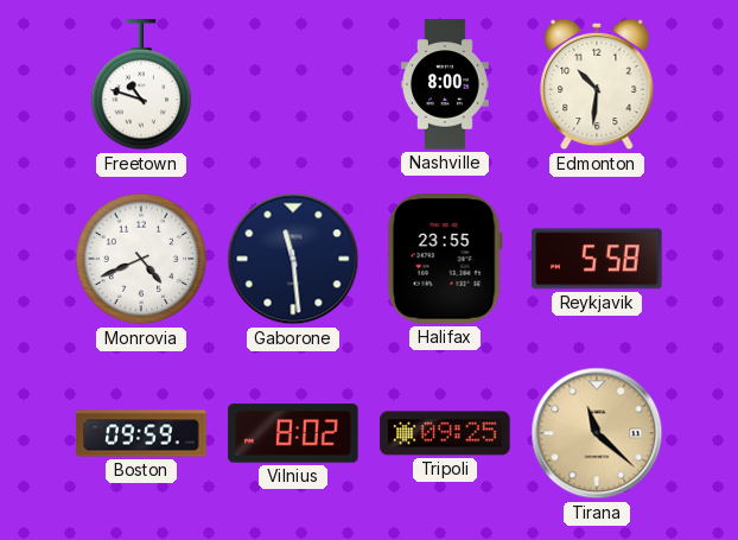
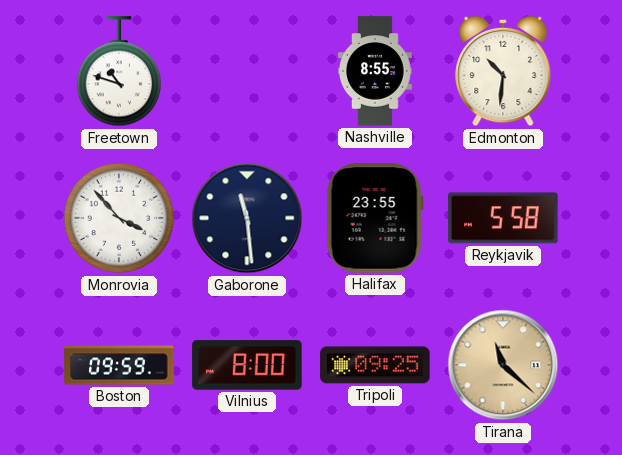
Nashville: 8:00 -> 8:55 (375, 71)
Monrovia: 4:41 -> 3:53 (119, 218)
Vilnius: 8:02 -> 8:00 (247, 365)
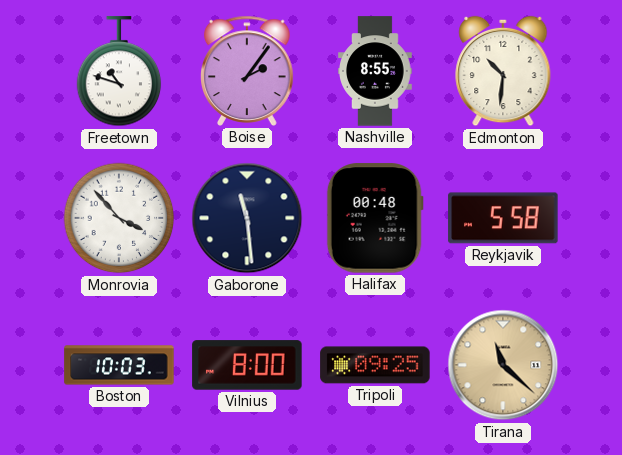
Boise: none -> 2:06 (247, 71)
Halifax: 23:55 -> 00:48 (375, 218)
Boston: 09:59 -> 10:03 (119, 365)
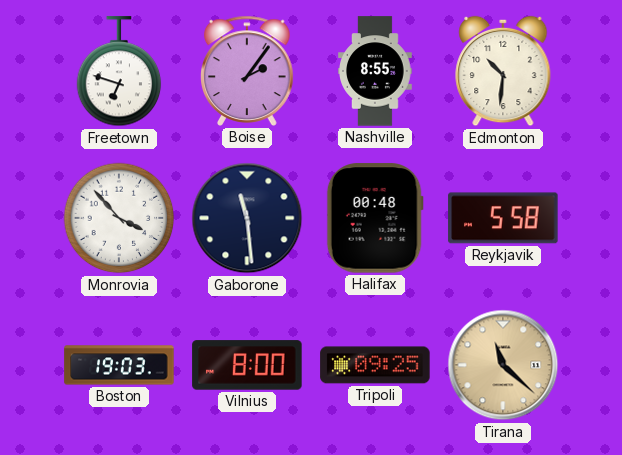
Freetown: 10:48 -> 6:48 (119, 72)
Boston: 10:03 -> 19:03 (119, 365)
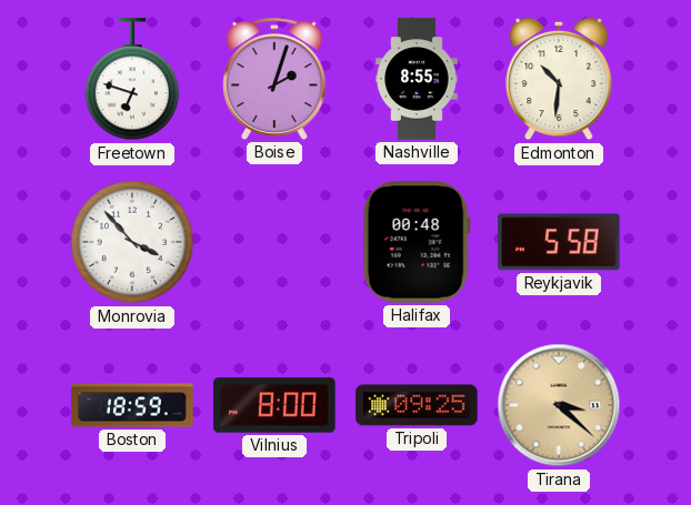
Boise: 2:06 -> 2:03 (274, 79)
Gaborone: 11:29 -> none (247, 218)
Boston: 19:03 -> 18:59 (132, 405)
Tirana: 11:22 -> 3:22 (559, 405)
